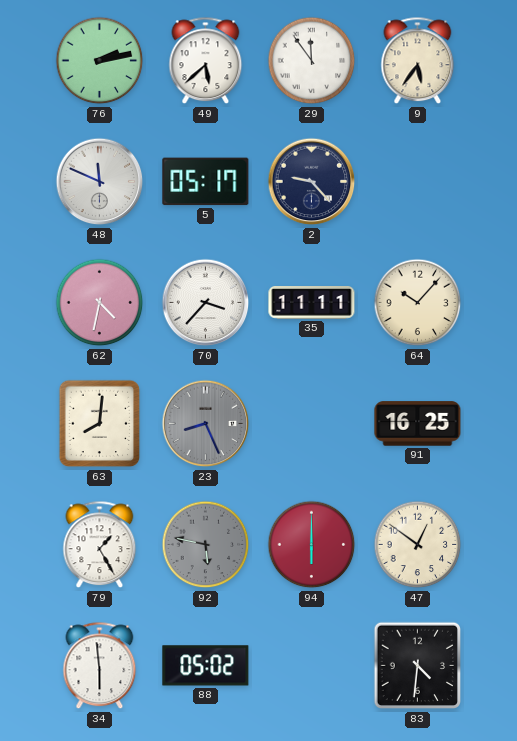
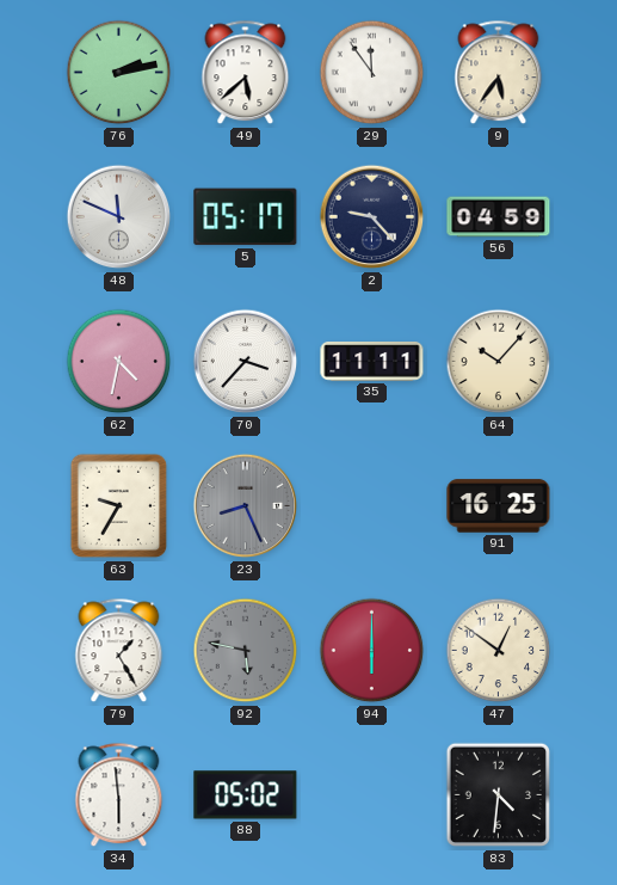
56: none -> 04:59 (499, 217)
63: 8:01 -> 9:35 (119, 506)
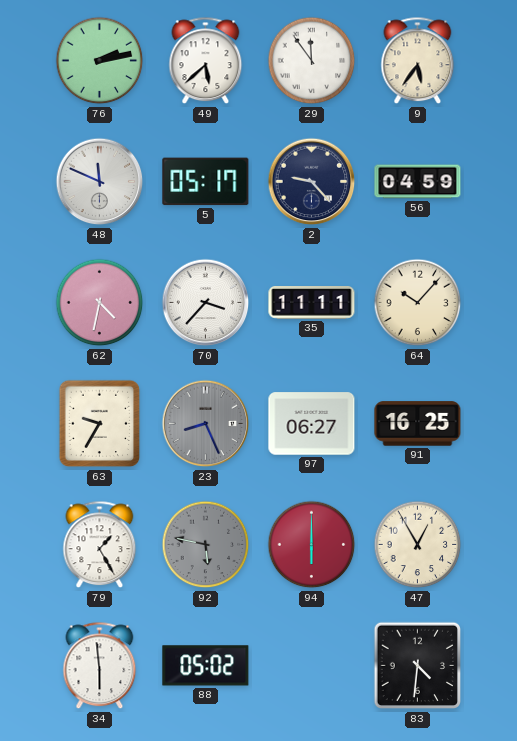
97: none -> 06:27 (312, 424)
47: 12:51 -> 12:55 (418, 545)
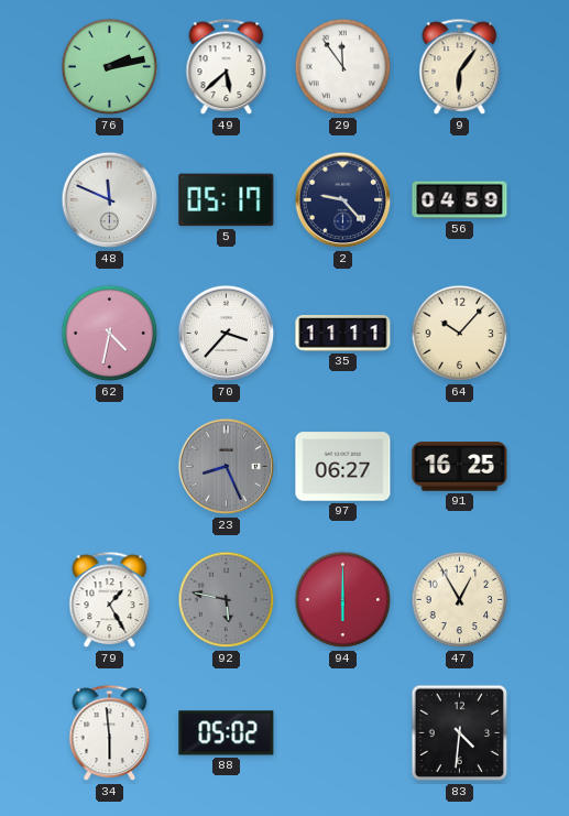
9: 5:36 -> 6:06 (460, 67)
63: 9:35 -> none (100, 424)
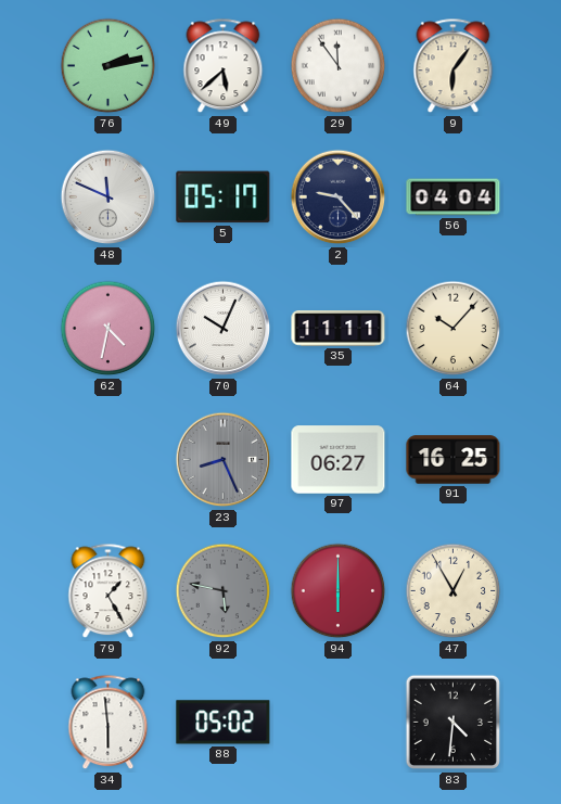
56: 04:59 -> 04:04 (454, 197)
70: 3:37 -> 10:04 (224, 329)
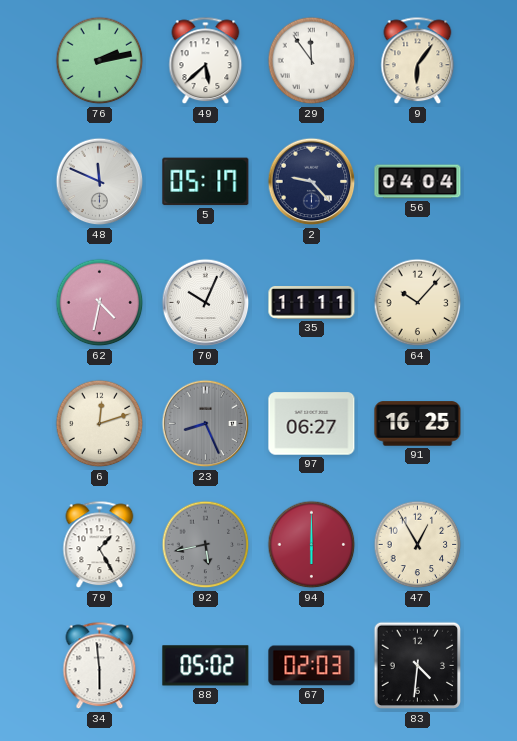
6: none -> 12:12 (100, 424)
92: 5:47 -> 5:43 (206, 545)
67: none -> 02:03 (312, 666)
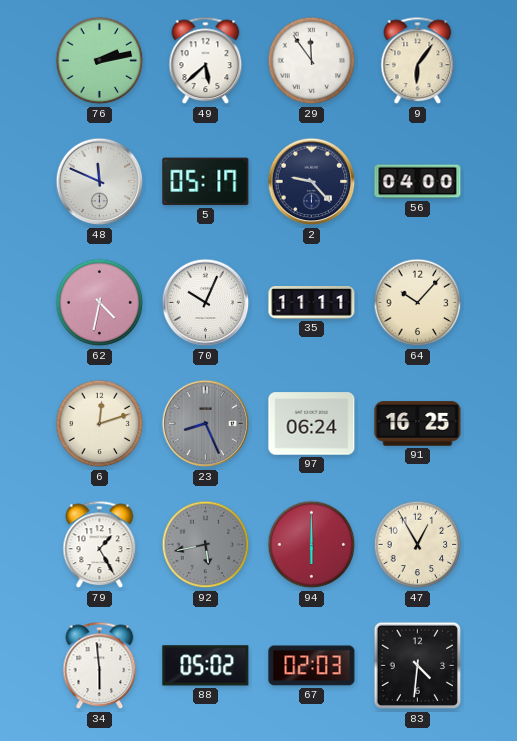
56: 04:04 -> 04:00 (418, 182)
97: 06:27 -> 06:24 (312, 424)
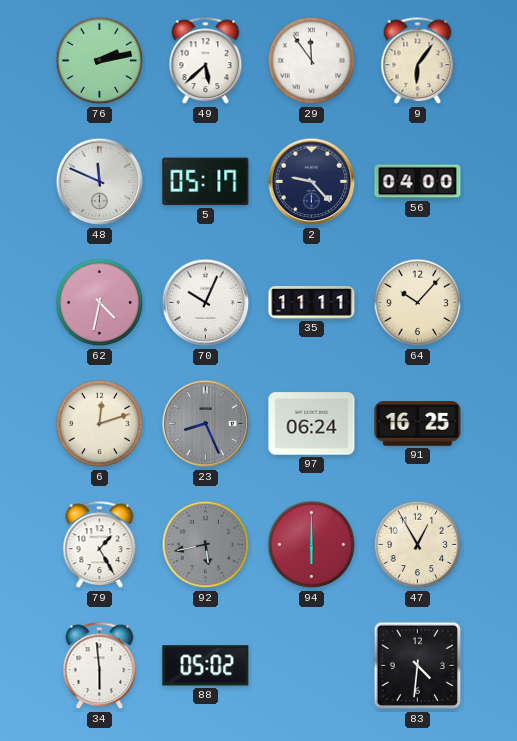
67: 02:03 -> none (312, 666)
